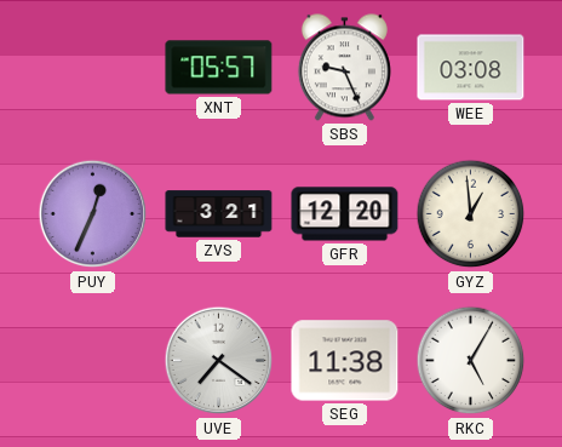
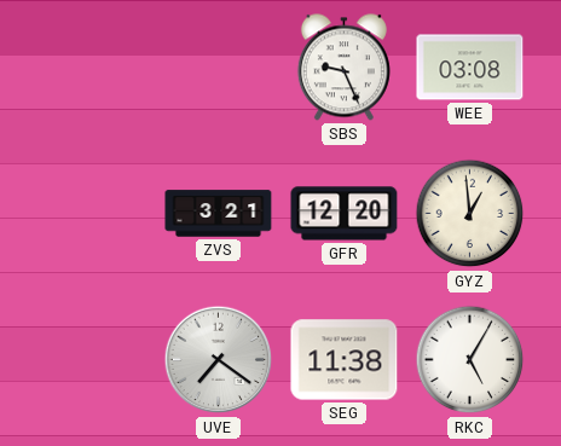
XNT: 05:57 -> none (219, 68)
PUY: 12:34 -> none (93, 214)
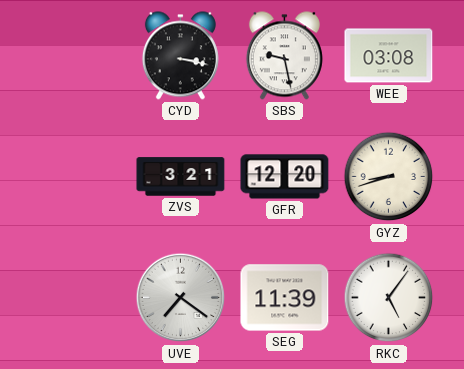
CYD: none -> 3:17 (180, 56)
SBS: 9:26 -> 9:28 (284, 56)
GYZ: 12:59 -> 8:42 (389, 177)
SEG: 11:38 -> 11:39 (285, 298)
RKC: 5:05 -> 5:06 (389, 298)
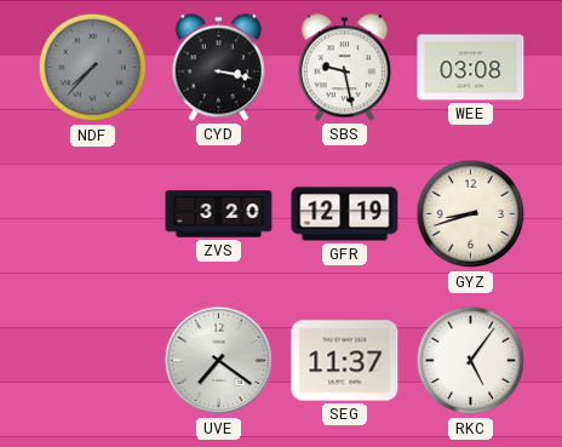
NDF: none -> 7:37 (93, 68)
ZVS: 3:21 -> 3:20 (219, 214)
GFR: 12:20 -> 12:19 (345, 214)
SEG: 11:39 -> 11:37 (345, 361)
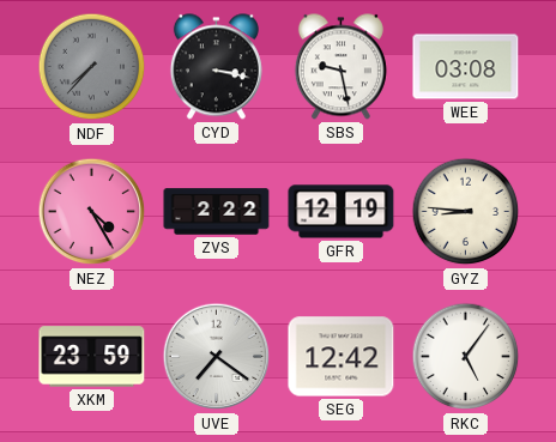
NEZ: none -> 4:25 (92, 212)
ZVS: 3:20 -> 2:22 (217, 212)
GYZ: 8:42 -> 8:46 (466, 212)
XKM: none -> 23:59 (92, 357)
SEG: 11:37 -> 12:42 (342, 357)
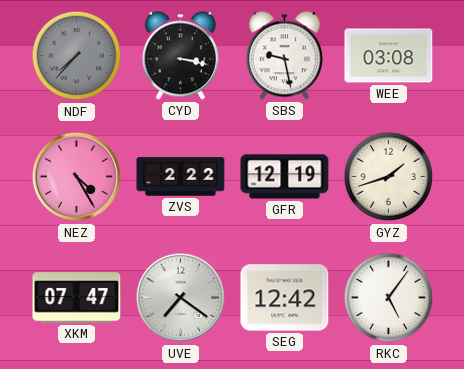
GYZ: 8:46 -> 1:42 (389, 177)
XKM: 23:59 -> 07:47 (77, 298)
